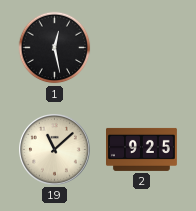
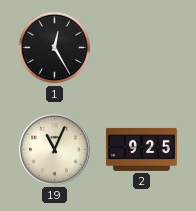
1: 12:28 -> 12:25 (55, 48)
19: 11:08 -> 11:04 (55, 150)
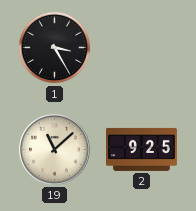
1: 12:25 -> 3:25 (55, 48)
19: 11:04 -> 11:08 (55, 150)
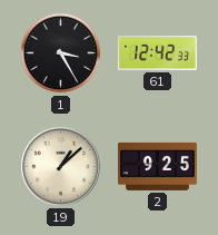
61: none -> 12:42 (157, 53)
19: 11:08 -> 1:08 (61, 167)
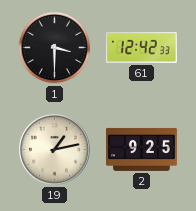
1: 3:25 -> 3:30 (55, 48)
19: 1:08 -> 1:13 (55, 150)
